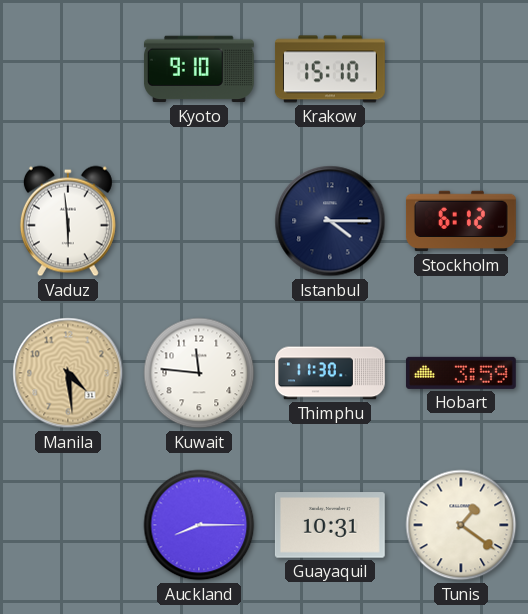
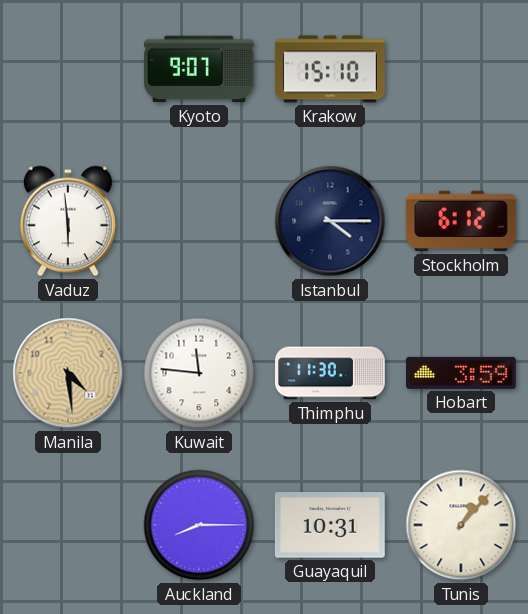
Kyoto: 9:10 -> 9:07 (199, 69)
Tunis: 1:21 -> 1:07 (461, 525)
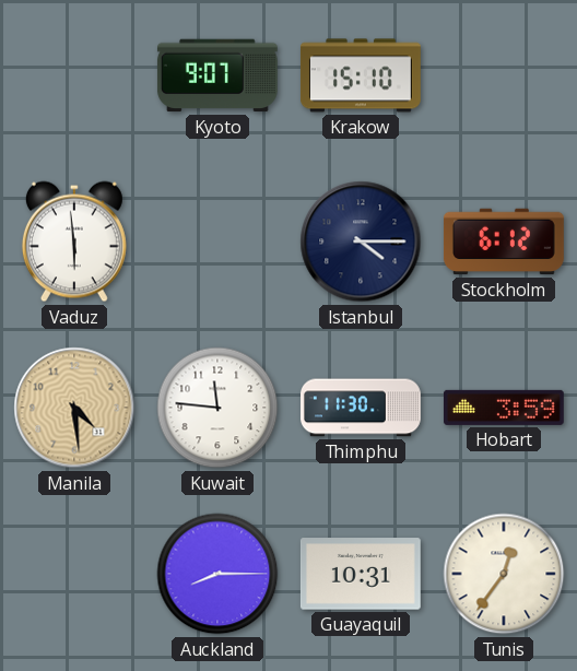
Tunis: 1:07 -> 12:36 (504, 574)
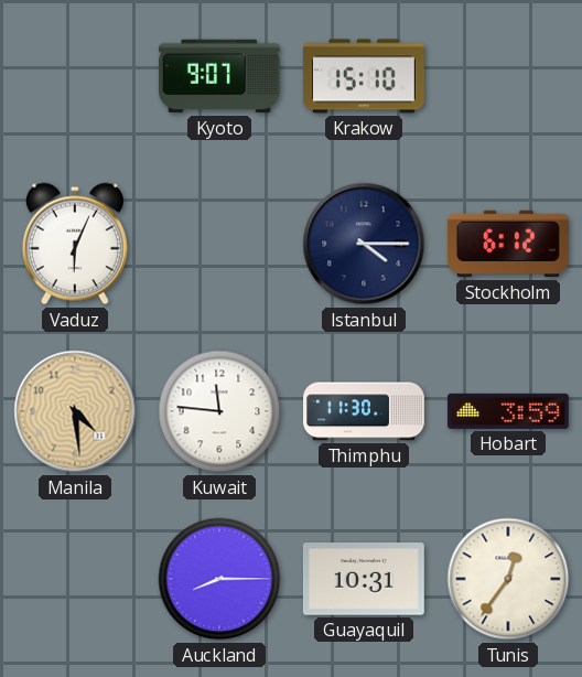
Vaduz: 5:59 -> 6:04 (75, 244)
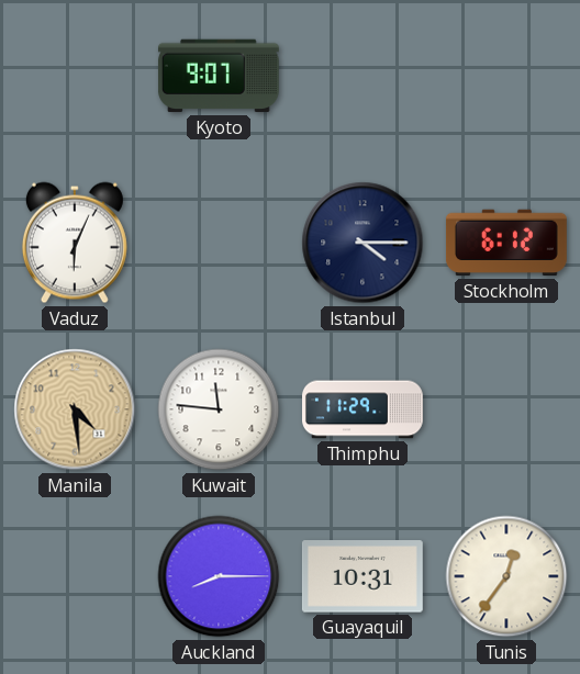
Krakow: 15:10 -> none (364, 76)
Thimphu: 11:30 -> 11:29 (364, 409)
Hobart: 3:59 -> none (508, 411)
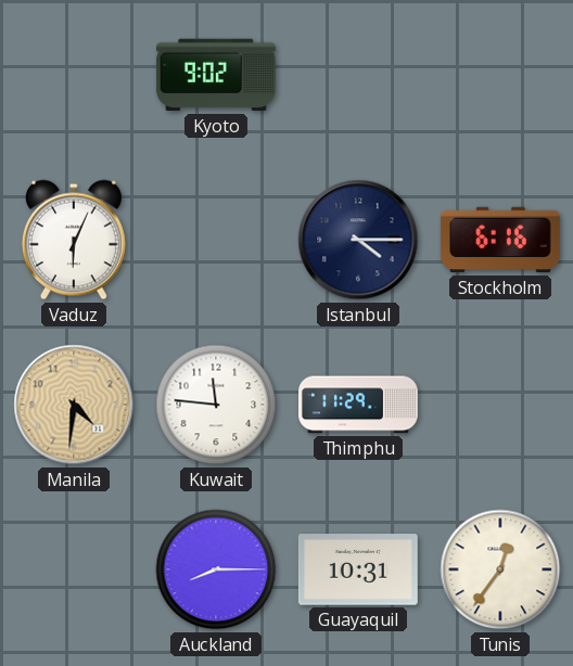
Kyoto: 9:07 -> 9:02 (216, 75)
Stockholm: 6:12 -> 6:16 (500, 240)
Manila: 4:29 -> 4:31 (74, 405)
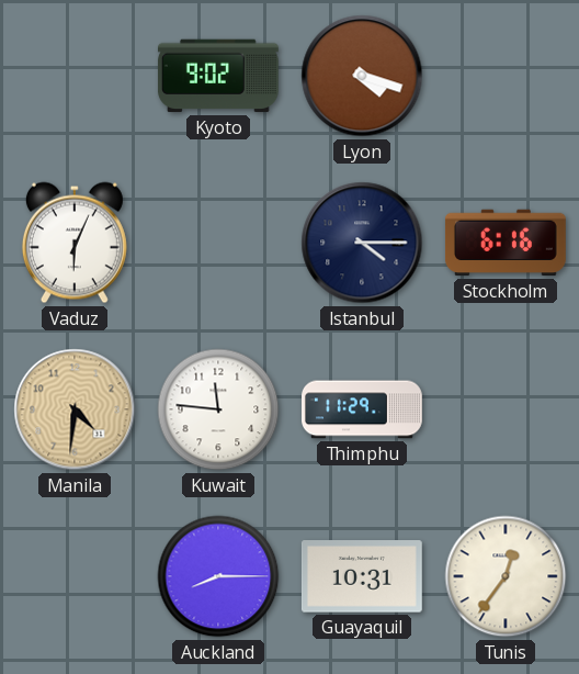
Lyon: none -> 4:18 (362, 76)
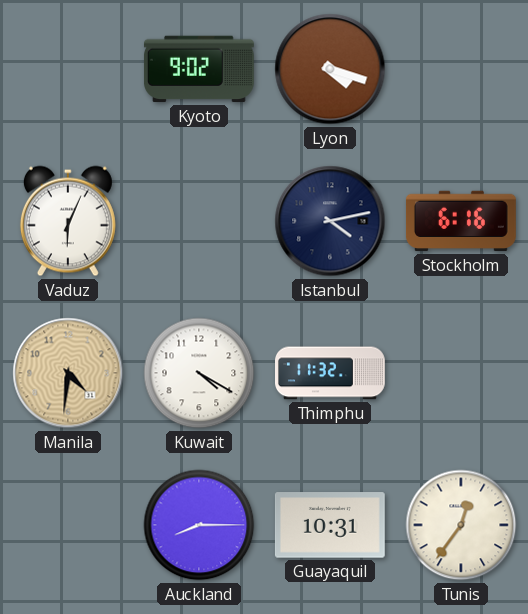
Istanbul: 4:15 -> 4:13 (330, 221)
Kuwait: 11:46 -> 4:20 (199, 373)
Thimphu: 11:29 -> 11:32 (331, 373)
